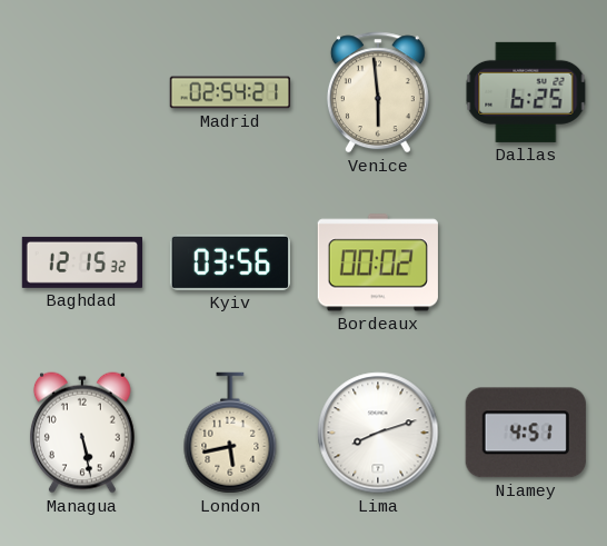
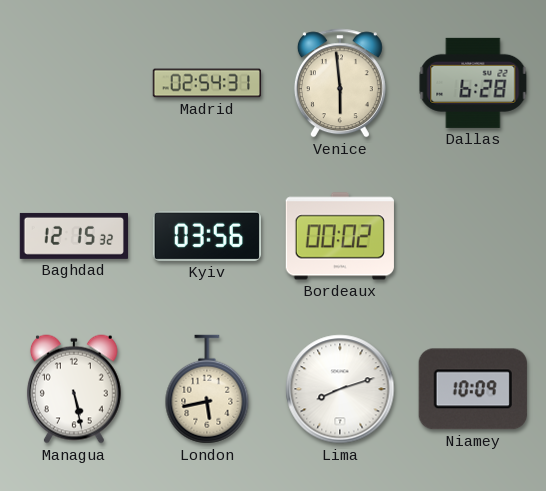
Madrid: 02:54:21 -> 02:54:31 (207, 83)
Dallas: 6:25 -> 6:28 (473, 83)
Niamey: 4:51 -> 10:09 (473, 389)
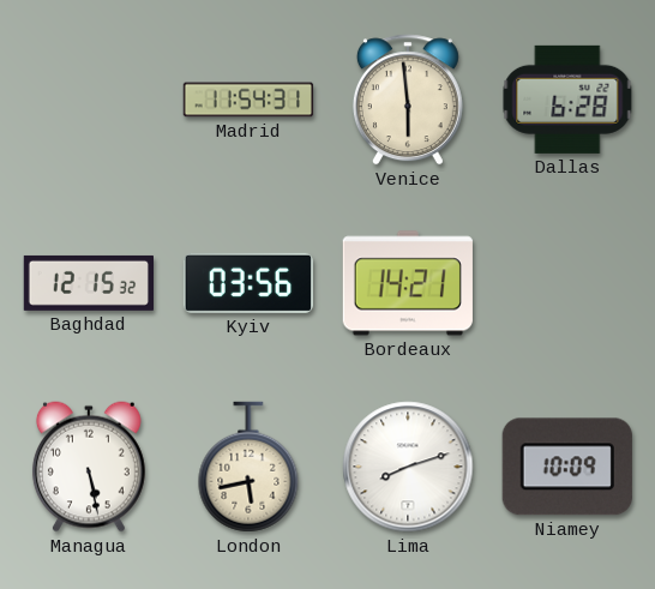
Madrid: 02:54 -> 11:54 (248, 100)
Bordeaux: 00:02 -> 14:21 (408, 283)
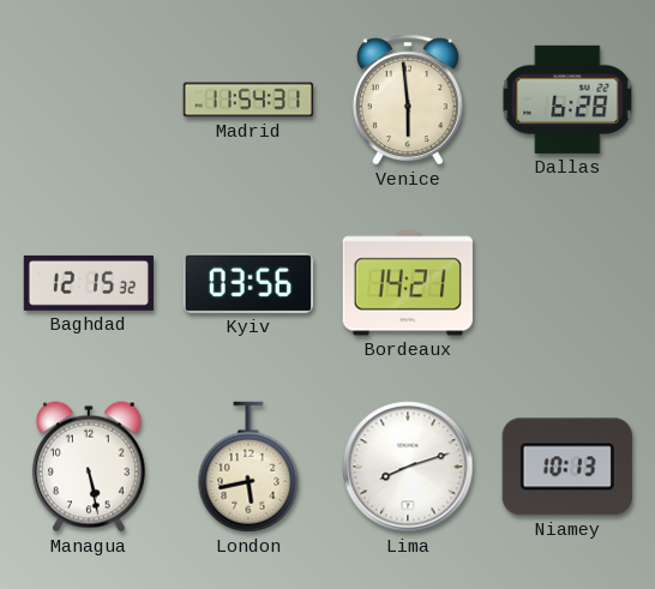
Niamey: 10:09 -> 10:13 (567, 467)
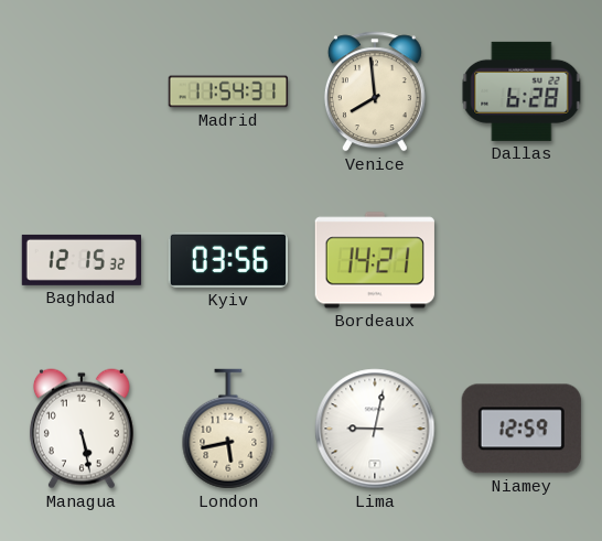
Venice: 5:59 -> 7:59 (375, 91)
Lima: 8:12 -> 9:02 (375, 429)
Niamey: 10:13 -> 12:59 (522, 429)
